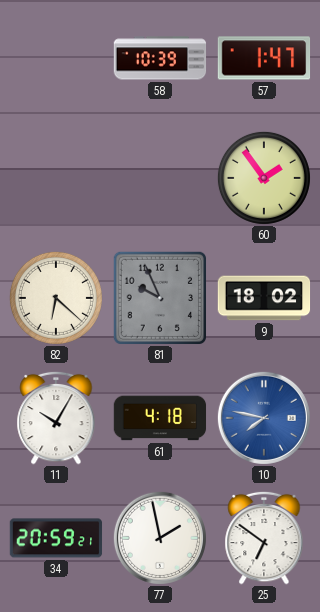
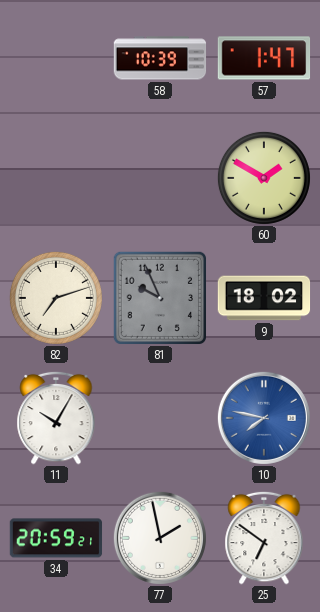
60: 1:54 -> 1:50 (264, 178)
82: 6:22 -> 7:12 (56, 298)
61: 4:18 -> none (160, 418)
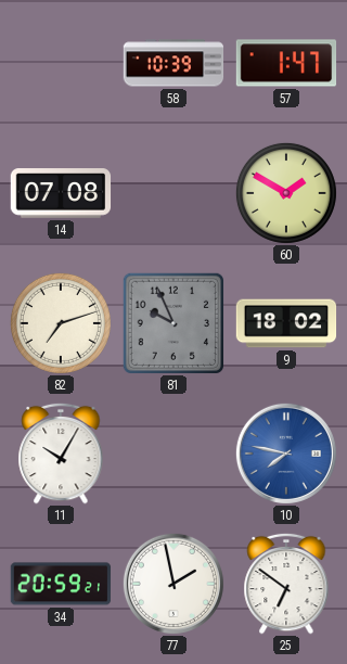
14: none -> 07:08 (61, 193)
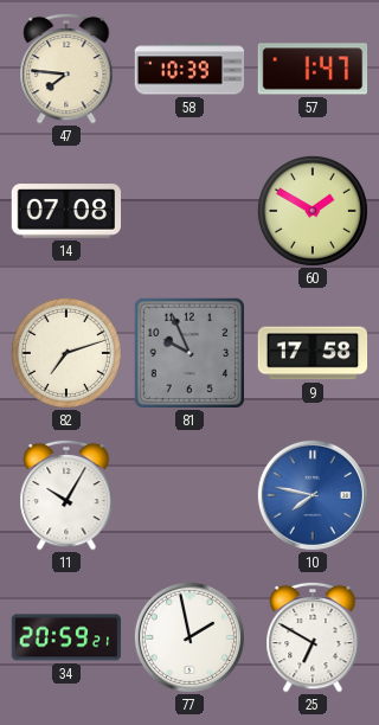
47: none -> 7:46 (66, 69)
9: 18:02 -> 17:58 (313, 353)
25: 6:51 -> 6:50 (313, 637)
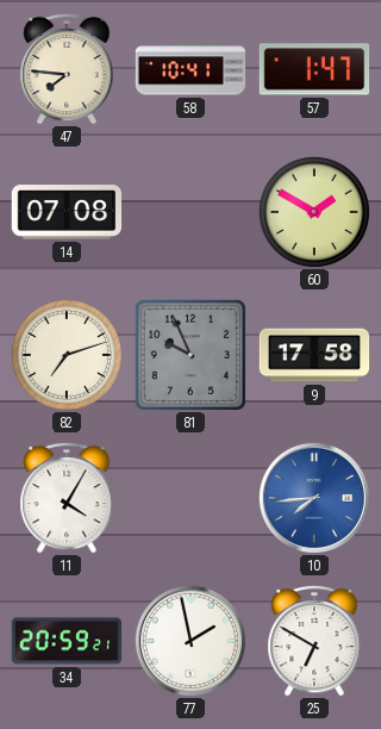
58: 10:39 -> 10:41 (190, 69)
11: 10:05 -> 4:05 (67, 498)
10: 7:47 -> 7:44 (314, 498)
